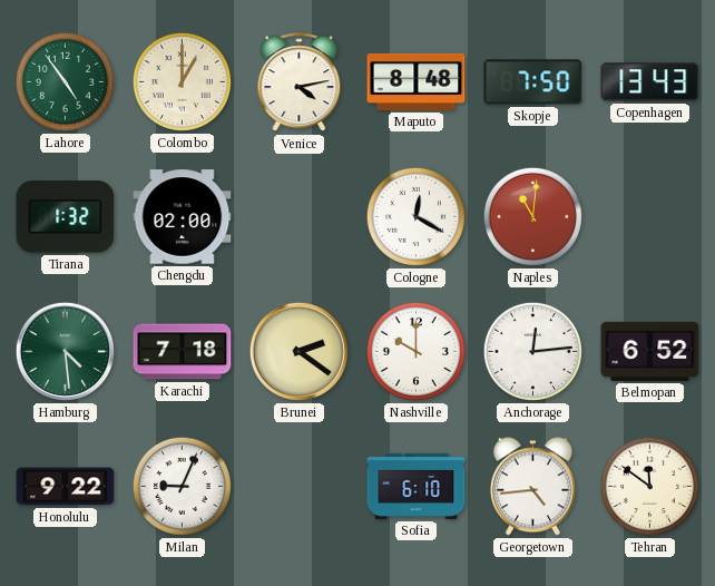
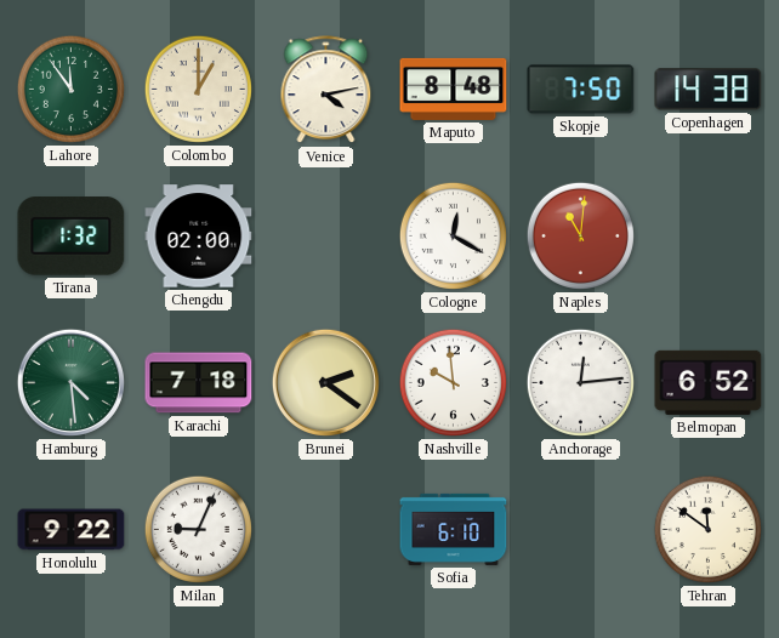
Lahore: 4:54 -> 11:54 (70, 89)
Copenhagen: 13:43 -> 14:38 (709, 90)
Nashville: 10:00 -> 9:59 (453, 382)
Georgetown: 4:44 -> none (532, 487)
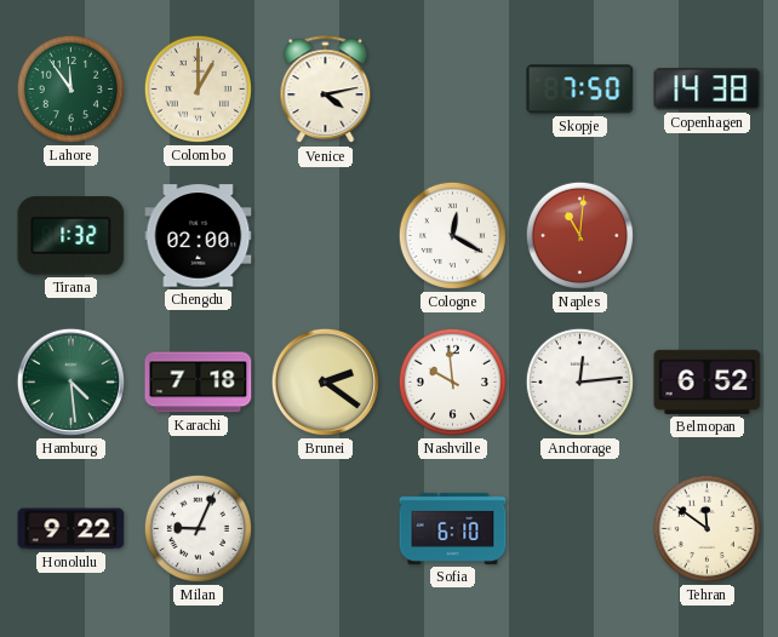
Maputo: 8:48 -> none (454, 89)
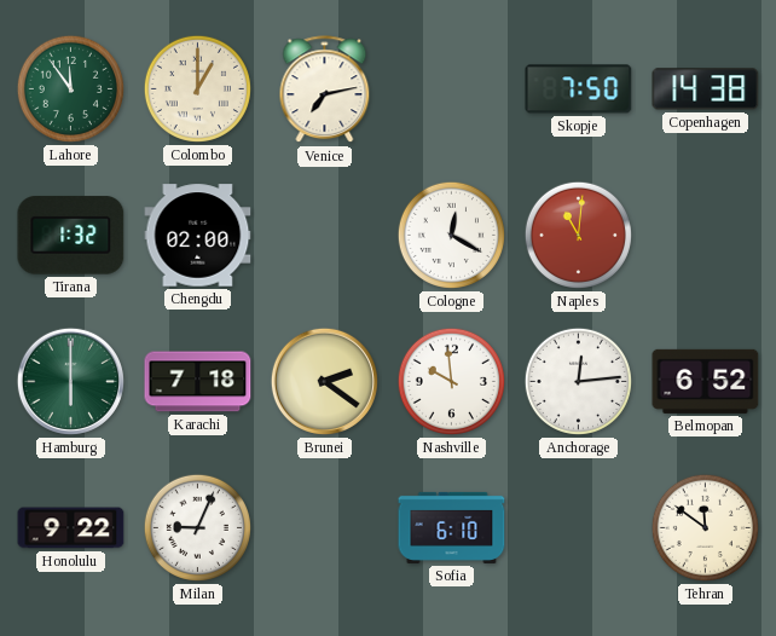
Venice: 4:13 -> 7:13 (325, 89)
Hamburg: 4:29 -> 6:00 (70, 381)
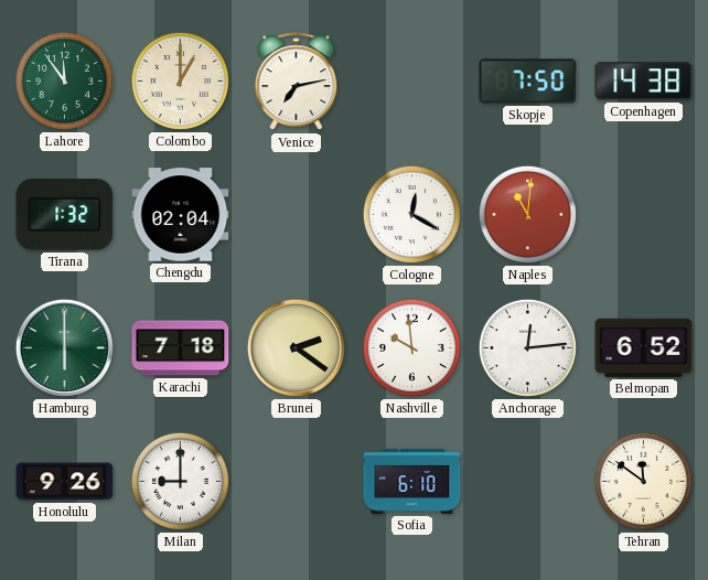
Chengdu: 02:00 -> 02:04 (181, 215)
Honolulu: 9:22 -> 9:26 (65, 482)
Milan: 9:04 -> 9:00 (180, 481)
